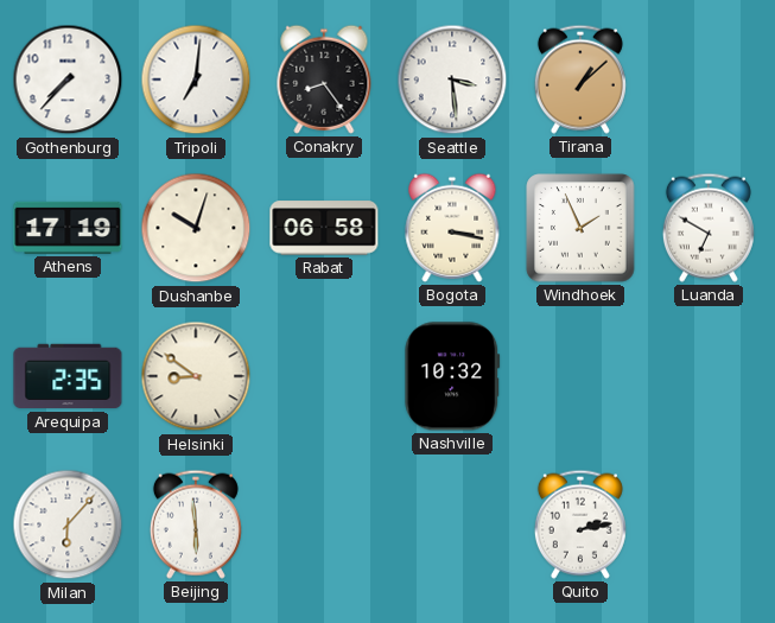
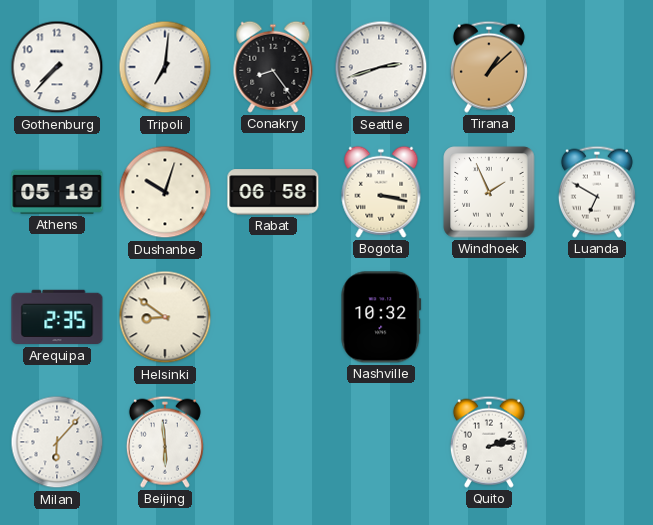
Seattle: 3:29 -> 2:42 (381, 67)
Athens: 17:19 -> 05:19 (57, 192)
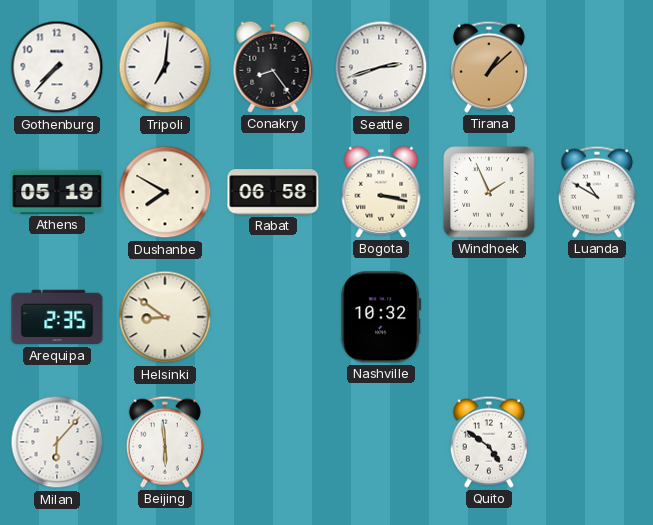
Dushanbe: 10:03 -> 7:50 (165, 192)
Luanda: 6:50 -> 10:50 (597, 192)
Quito: 2:13 -> 4:51 (489, 442)
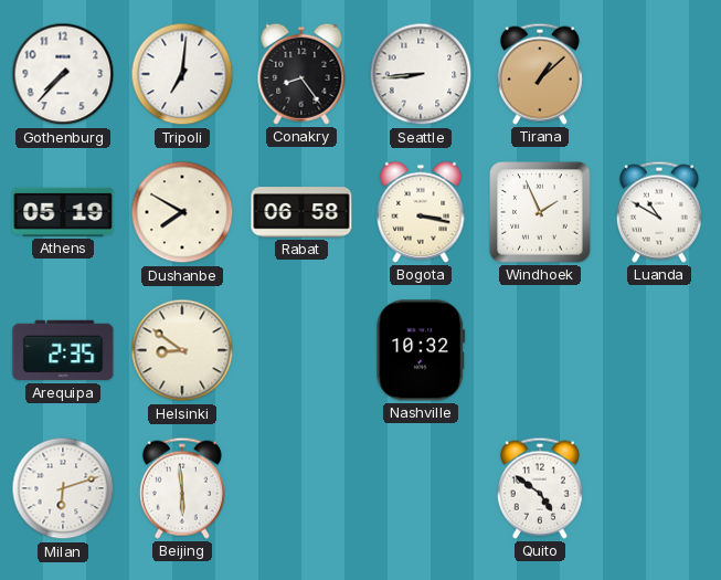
Seattle: 2:42 -> 8:44 (421, 74)
Milan: 6:07 -> 6:12 (63, 488)
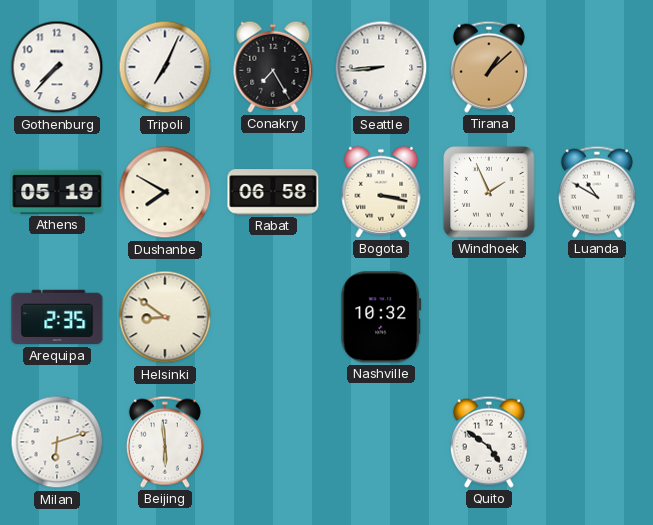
Tripoli: 7:01 -> 7:04 (165, 67)
Conakry: 8:24 -> 7:25 (273, 67)
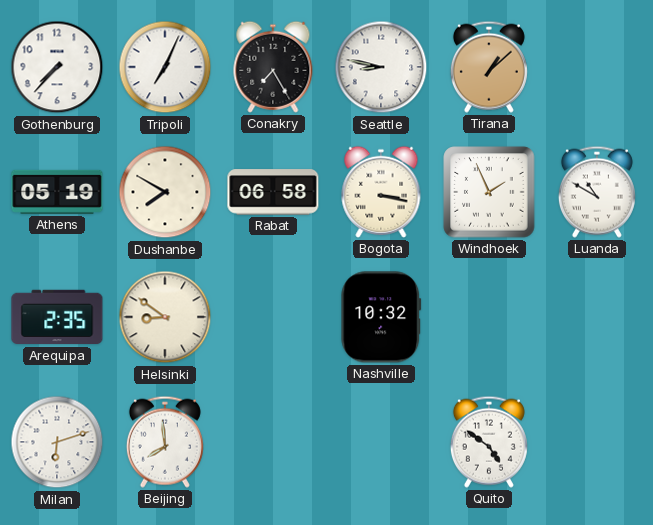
Seattle: 8:44 -> 8:47 (381, 67)
Beijing: 5:59 -> 7:59 (165, 442)
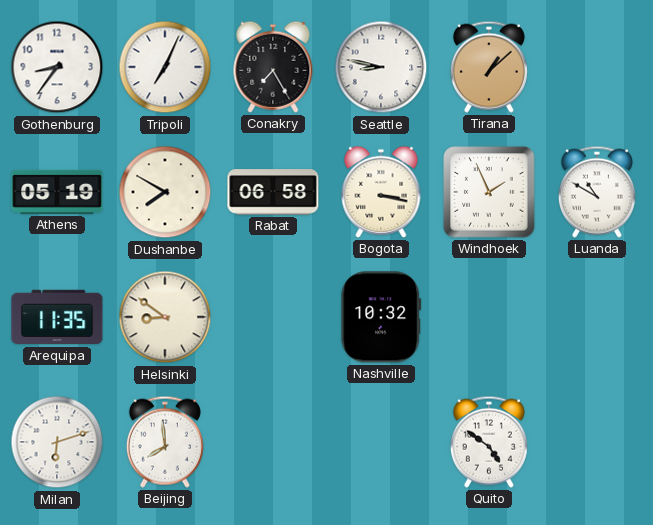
Gothenburg: 7:37 -> 8:36 (57, 67)
Arequipa: 2:35 -> 11:35 (57, 317)
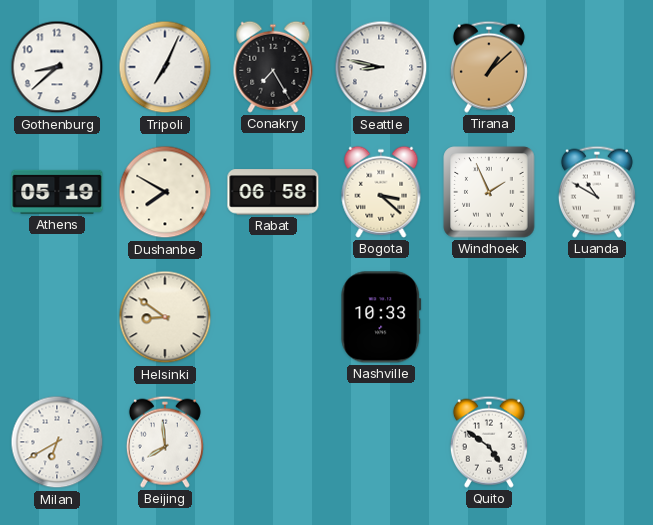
Gothenburg: 8:36 -> 8:38 (57, 67)
Bogota: 3:17 -> 3:22 (381, 192)
Arequipa: 11:35 -> none (57, 317)
Nashville: 10:32 -> 10:33 (381, 317)
Milan: 6:12 -> 6:40 (57, 442)
